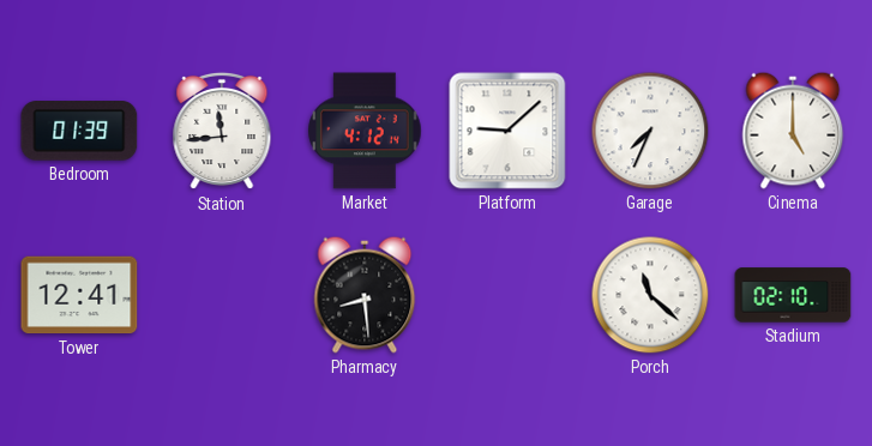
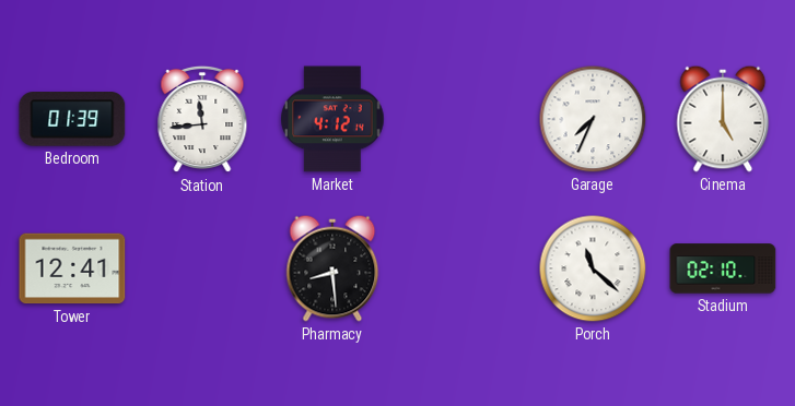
Platform: 9:08 -> none (507, 131)
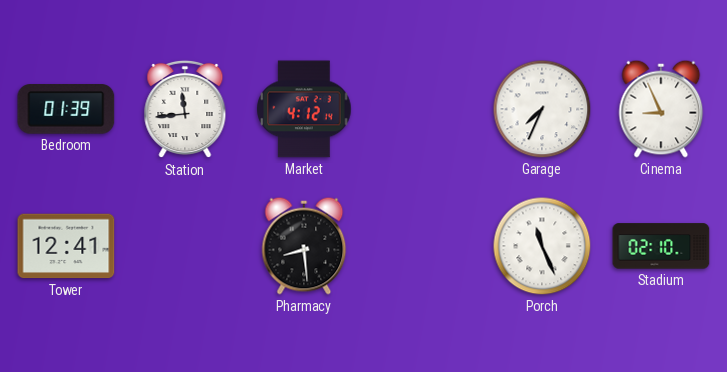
Cinema: 5:00 -> 8:56 (661, 109)
Porch: 11:22 -> 11:26 (542, 246)
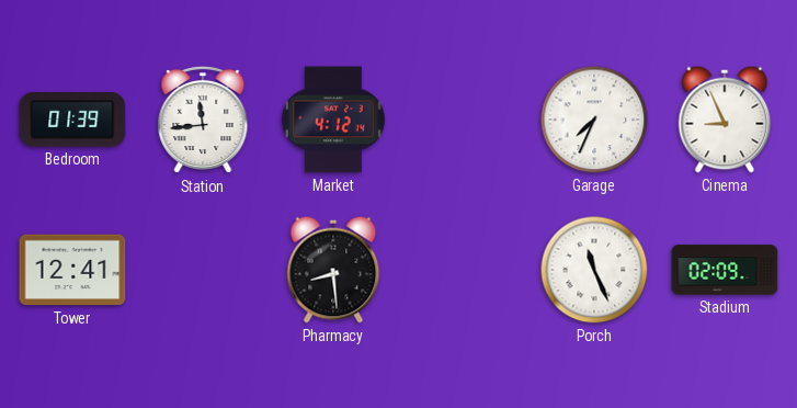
Stadium: 02:10 -> 02:09 (725, 270)
